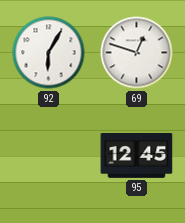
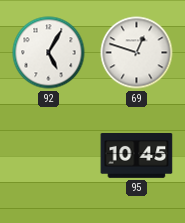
92: 6:05 -> 5:05 (49, 53)
95: 12:45 -> 10:45 (137, 156)
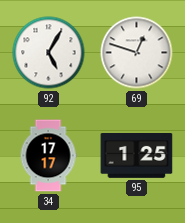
34: none -> 17:17 (48, 156)
95: 10:45 -> 1:25 (137, 156)
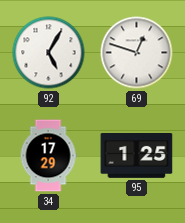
34: 17:17 -> 17:29 (48, 156)
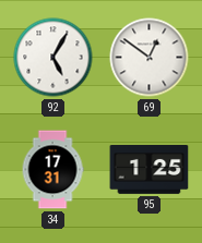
69: 12:48 -> 12:51 (150, 58)
34: 17:29 -> 17:31 (52, 170)
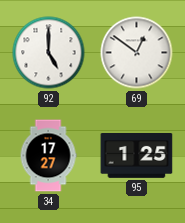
92: 5:05 -> 5:00 (49, 53)
34: 17:31 -> 17:27 (48, 156)
